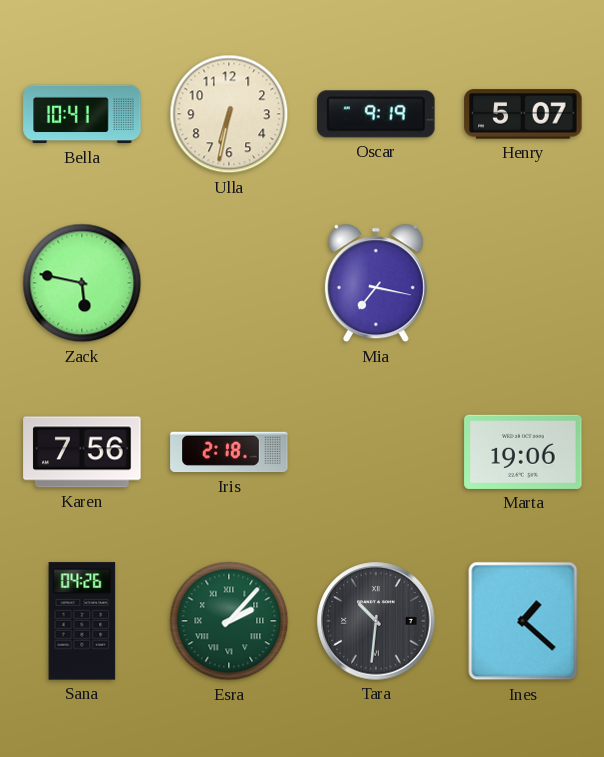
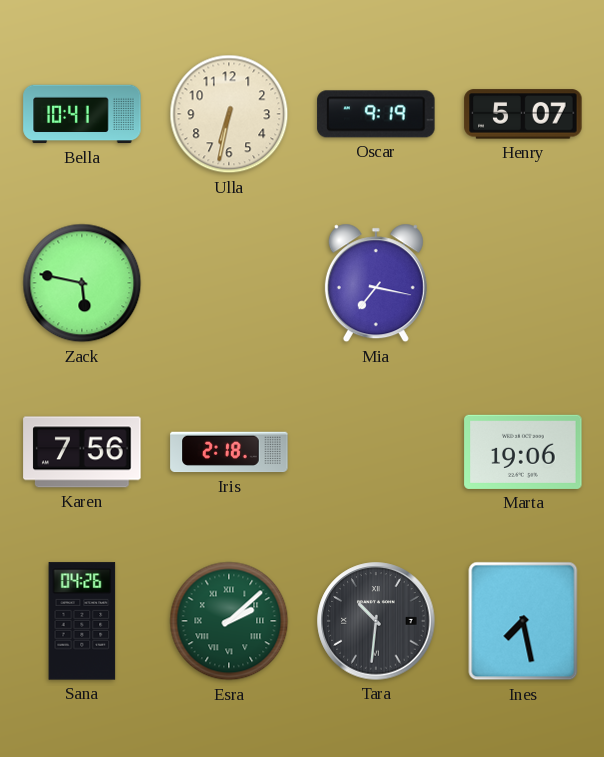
Esra: 2:07 -> 2:08 (229, 621)
Ines: 1:22 -> 7:28 (523, 621)
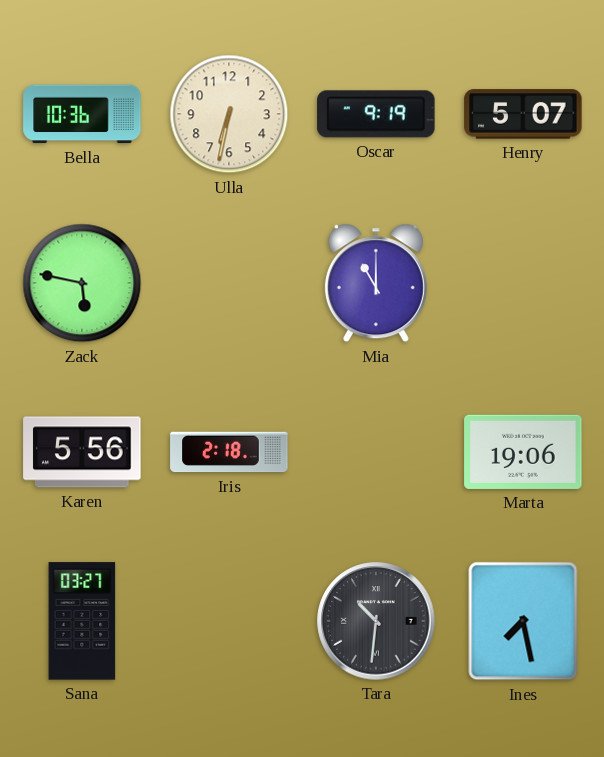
Bella: 10:41 -> 10:36 (82, 114)
Mia: 7:17 -> 11:00 (376, 283)
Karen: 7:56 -> 5:56 (82, 452)
Sana: 04:26 -> 03:27 (82, 621)
Esra: 2:08 -> none (229, 621)
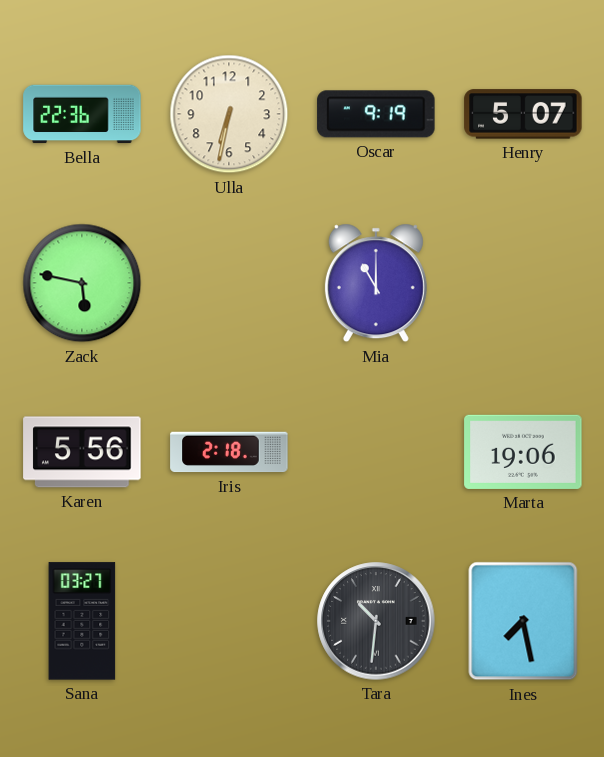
Bella: 10:36 -> 22:36 (82, 114)
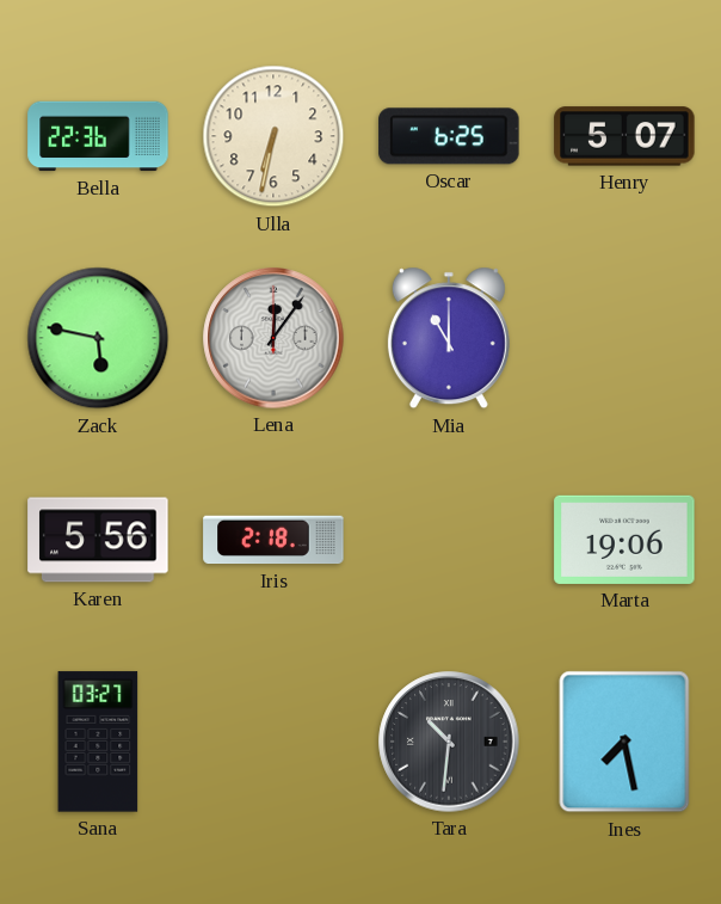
Oscar: 9:19 -> 6:25 (449, 136)
Lena: none -> 12:06 (273, 338)
